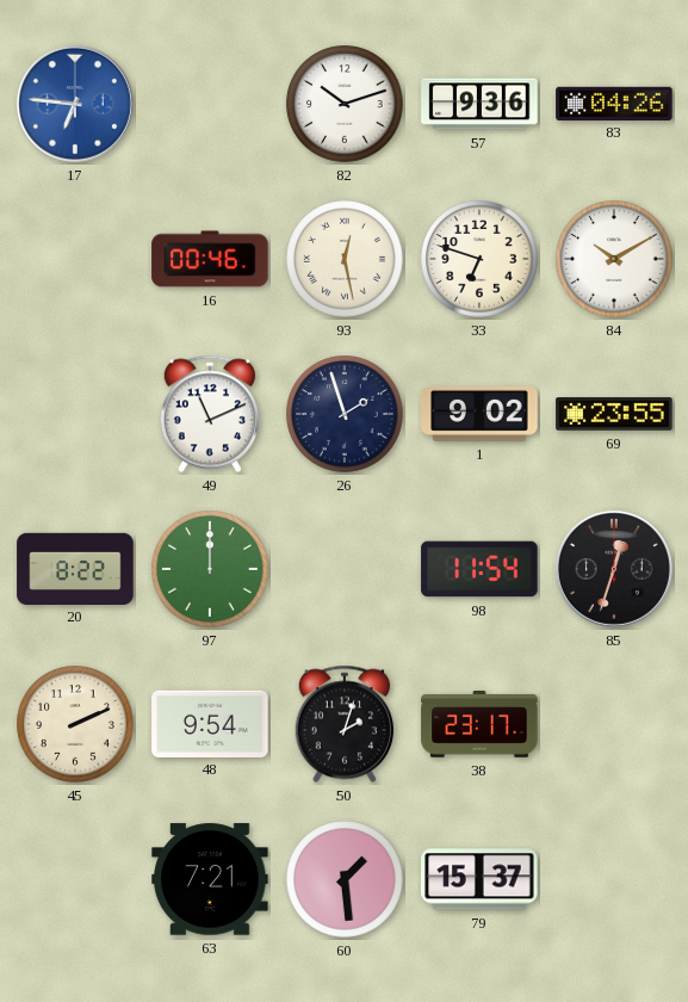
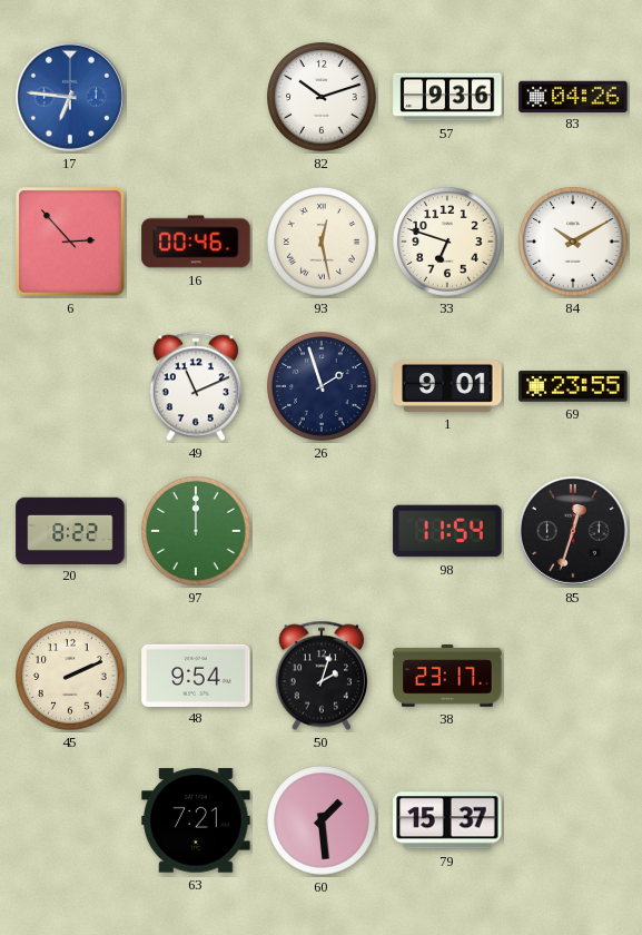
6: none -> 2:53 (71, 243)
1: 9:02 -> 9:01 (447, 386)
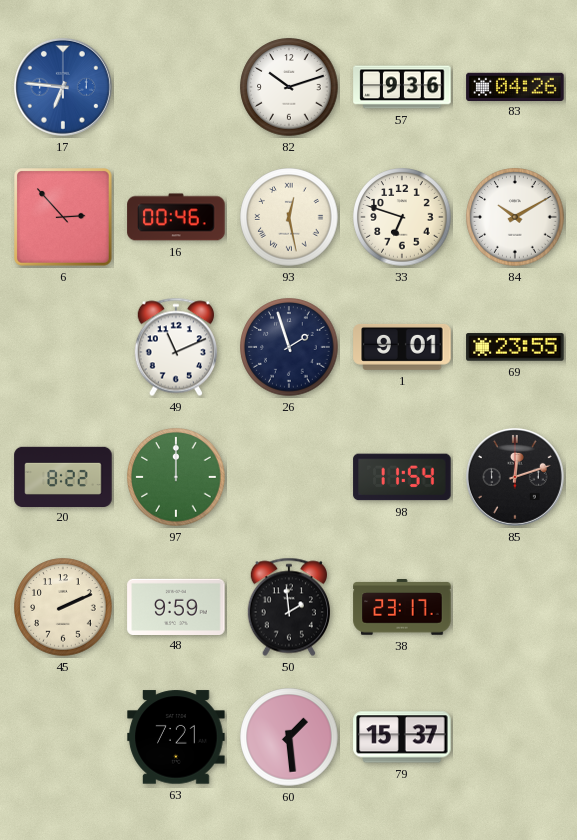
85: 12:33 -> 12:12 (515, 477)
48: 9:54 -> 9:59 (176, 606)
50: 2:03 -> 1:59 (289, 607)
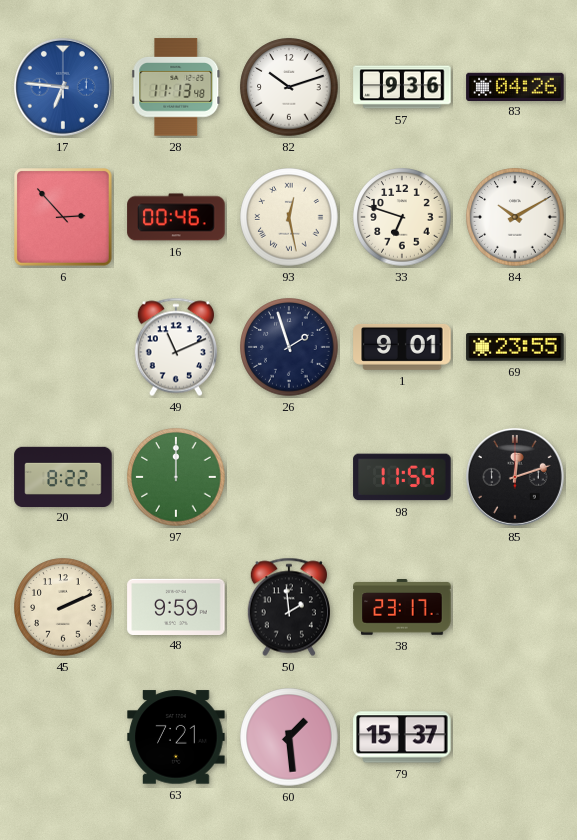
28: none -> 11:13 (176, 87)
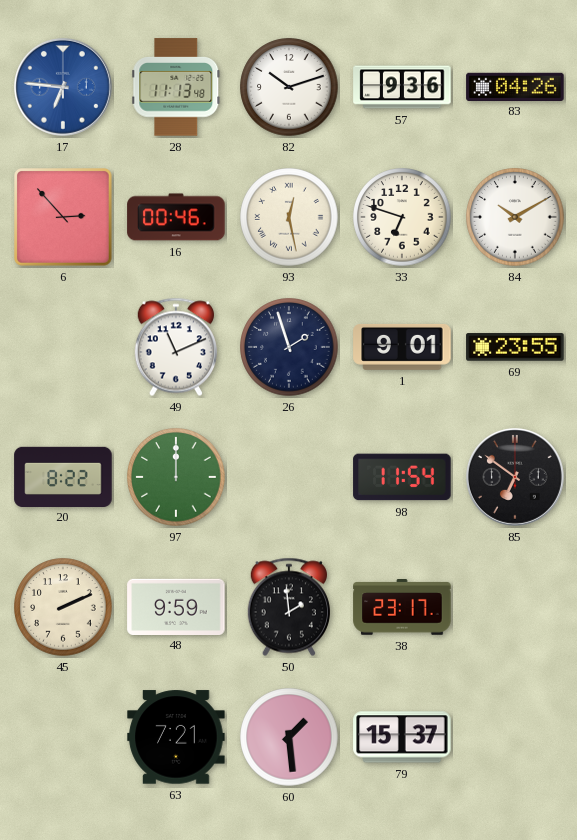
85: 12:12 -> 6:51 (515, 477)
